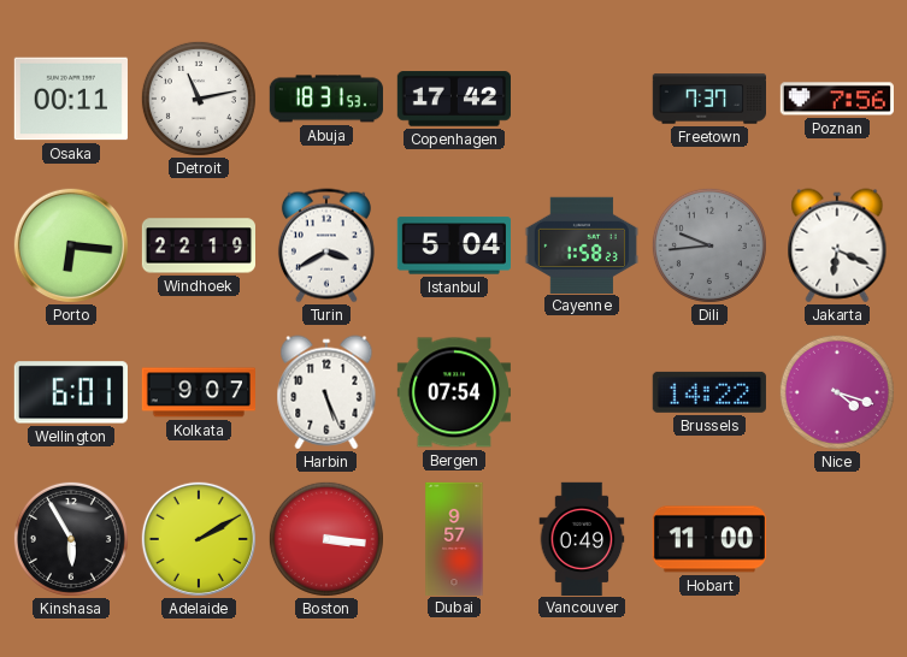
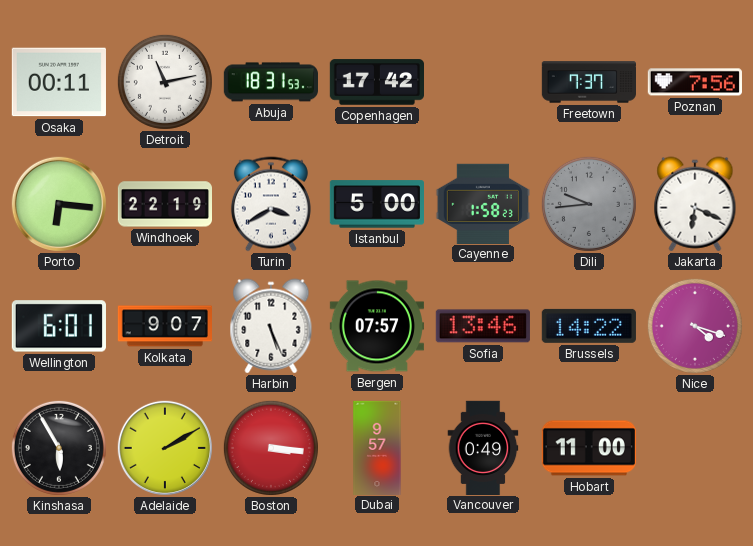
Istanbul: 5:04 -> 5:00 (376, 204)
Bergen: 07:54 -> 07:57 (376, 326)
Sofia: none -> 13:46 (483, 326)
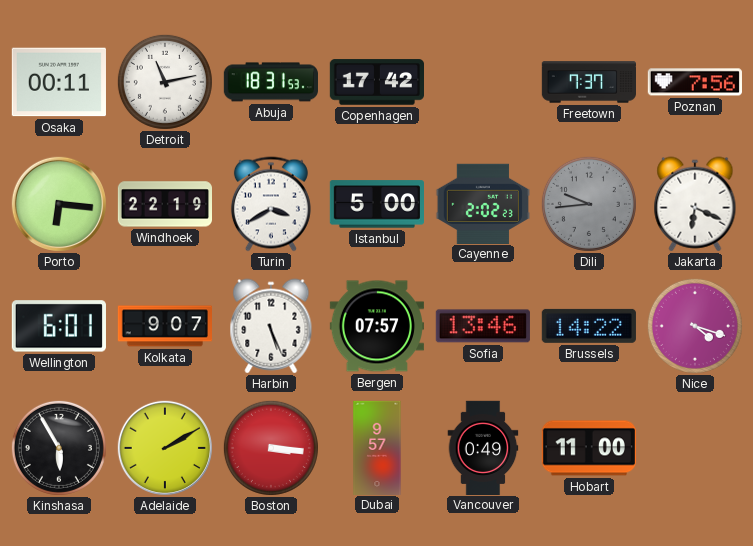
Cayenne: 1:58 -> 2:02 (483, 203)
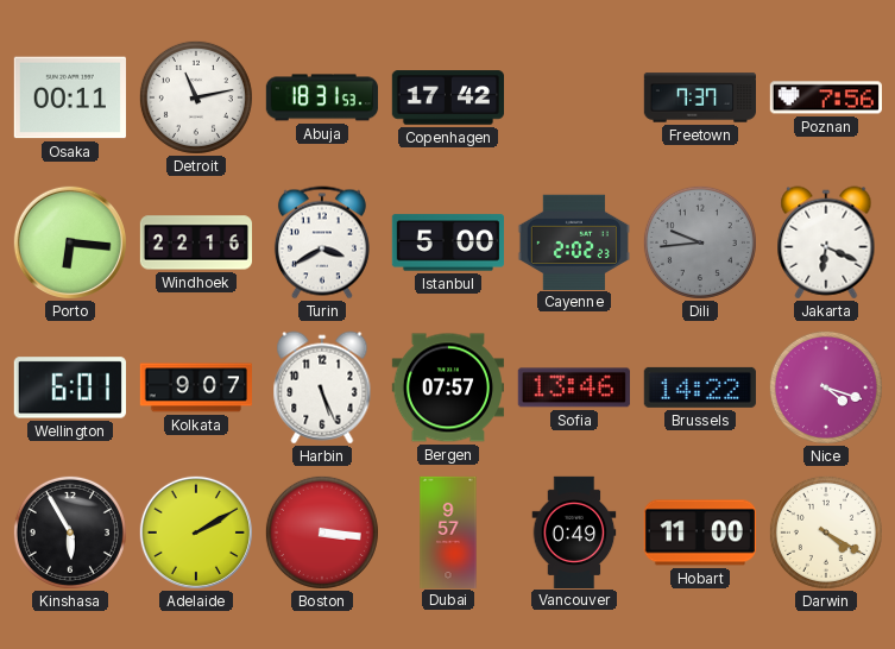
Windhoek: 22:19 -> 22:16 (195, 242)
Darwin: none -> 4:20 (826, 533)
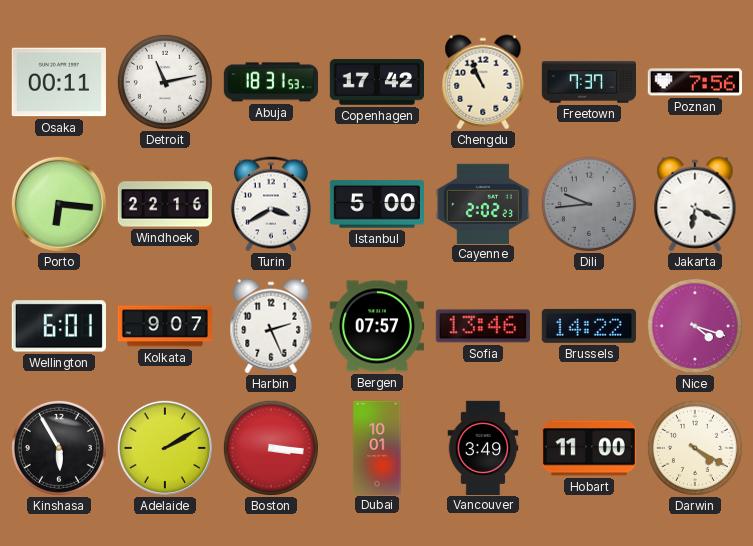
Chengdu: none -> 10:56 (483, 82)
Harbin: 5:26 -> 2:26 (271, 326)
Dubai: 9:57 -> 10:01 (377, 447)
Vancouver: 0:49 -> 3:49 (483, 447)
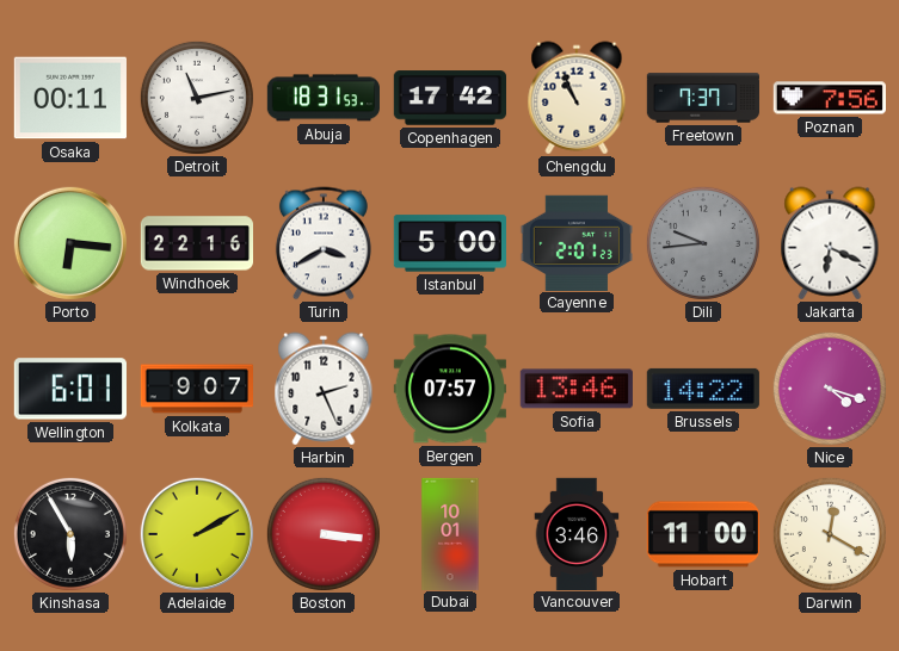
Cayenne: 2:02 -> 2:01 (577, 242)
Vancouver: 3:49 -> 3:46 (577, 533)
Darwin: 4:20 -> 12:20 (830, 534)
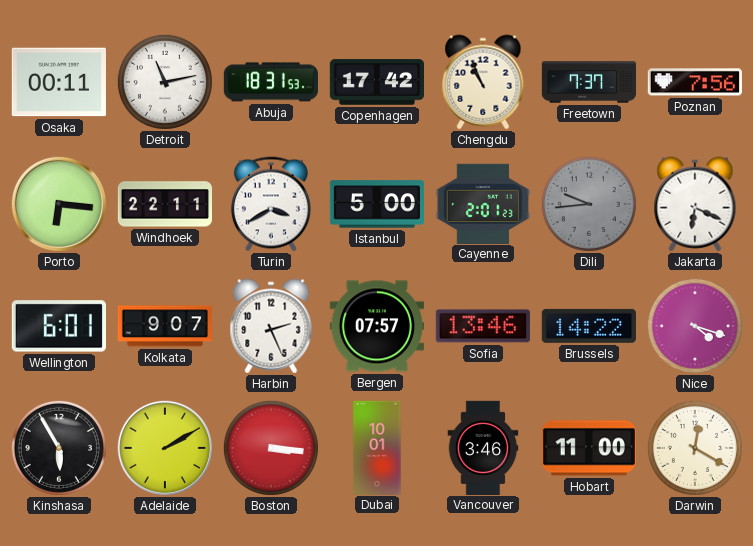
Windhoek: 22:16 -> 22:11 (164, 204)
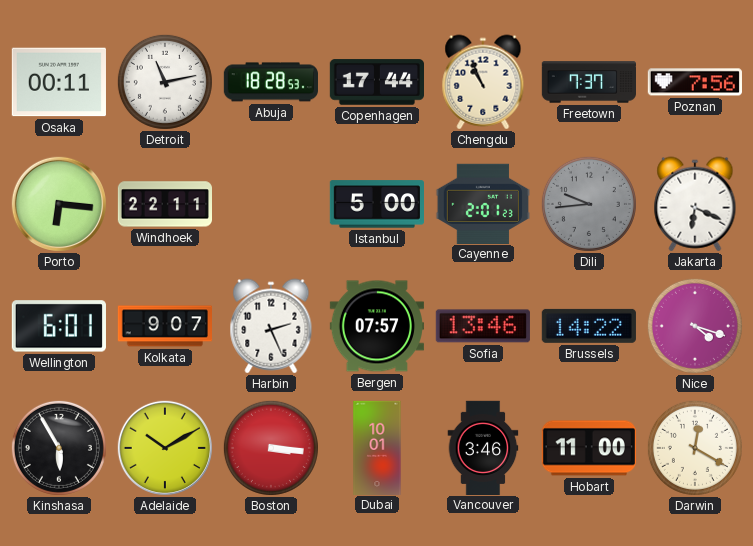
Abuja: 18:31 -> 18:28 (271, 82)
Copenhagen: 17:42 -> 17:44 (376, 82)
Turin: 3:40 -> none (271, 204)
Adelaide: 2:10 -> 10:10 (165, 448)
